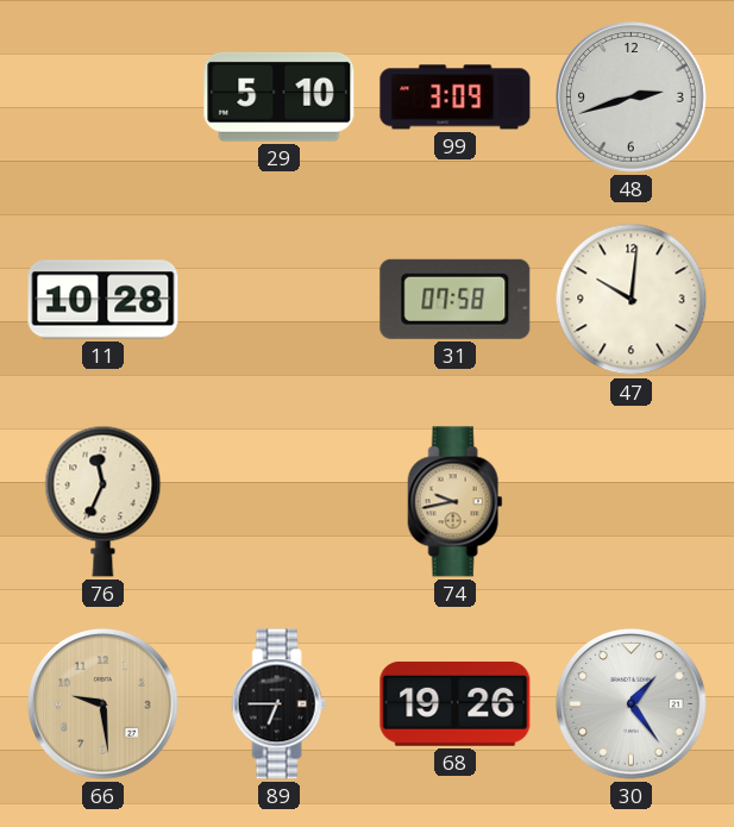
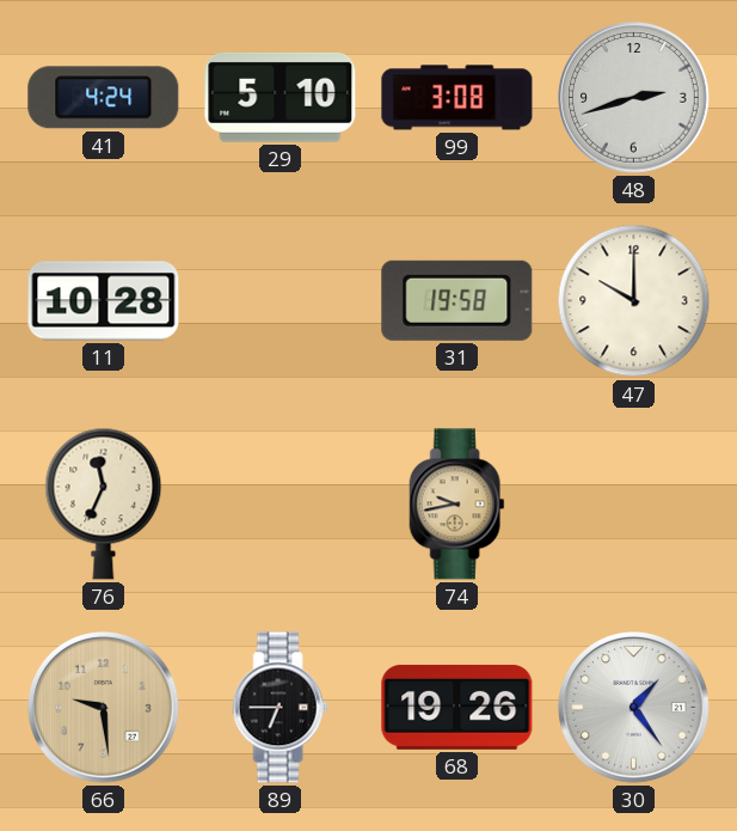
41: none -> 4:24 (104, 98)
99: 3:09 -> 3:08 (457, 98)
31: 07:58 -> 19:58 (457, 300)
47: 10:01 -> 10:00 (634, 301)
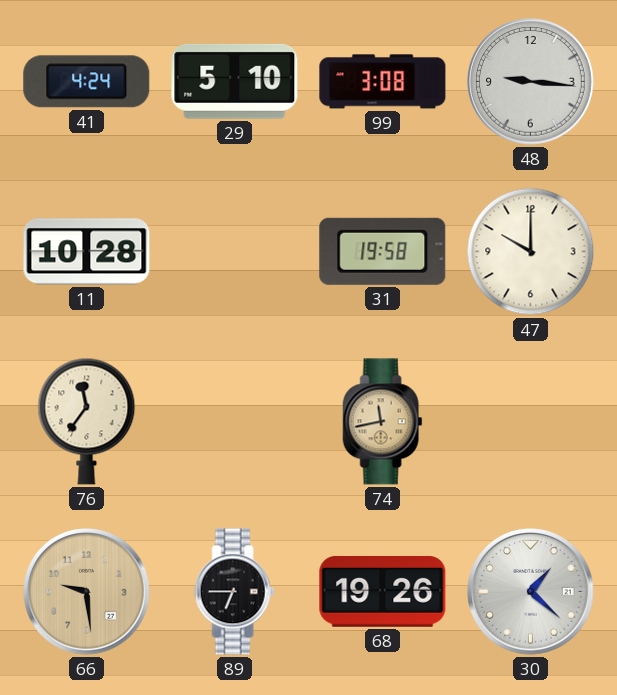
48: 2:42 -> 9:16 (531, 82)
76: 11:34 -> 11:36 (87, 421)
74: 9:43 -> 11:43 (383, 422)
30: 1:24 -> 1:22 (531, 592)
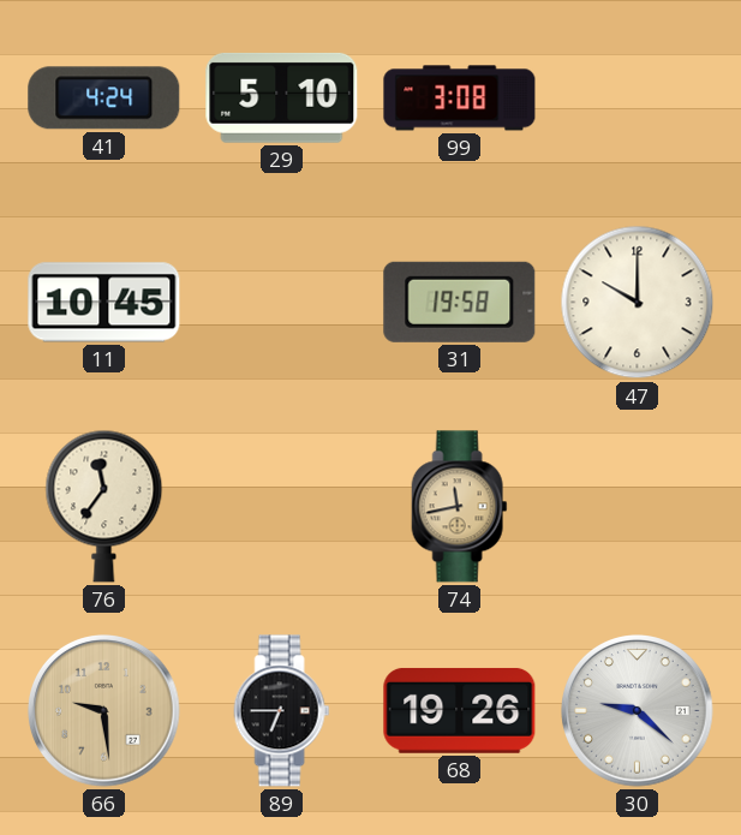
48: 9:16 -> none (531, 82)
11: 10:28 -> 10:45 (104, 303)
30: 1:22 -> 9:22 (638, 711)
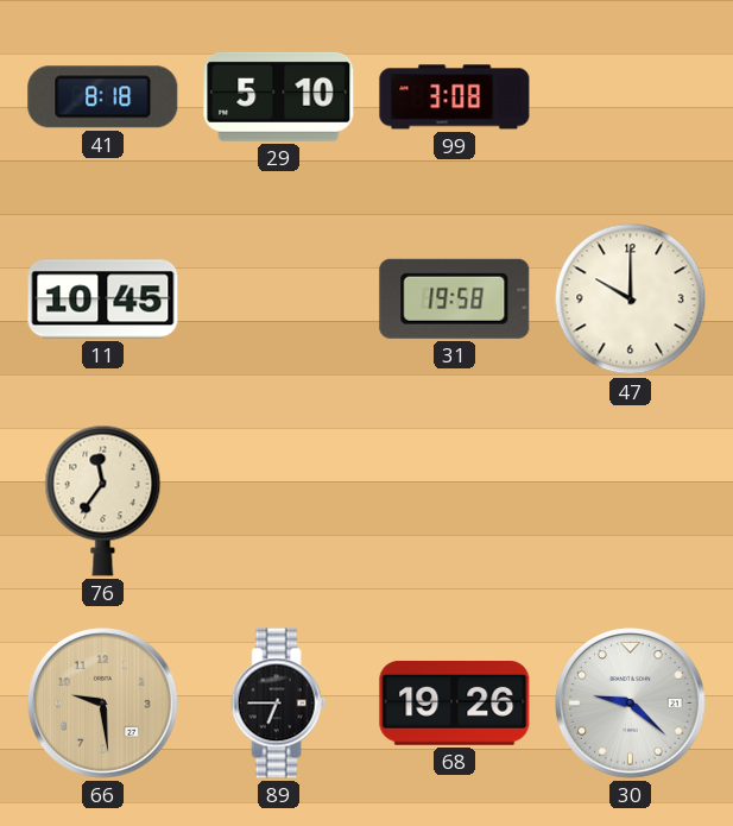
41: 4:24 -> 8:18 (103, 97)
74: 11:43 -> none (460, 507)
